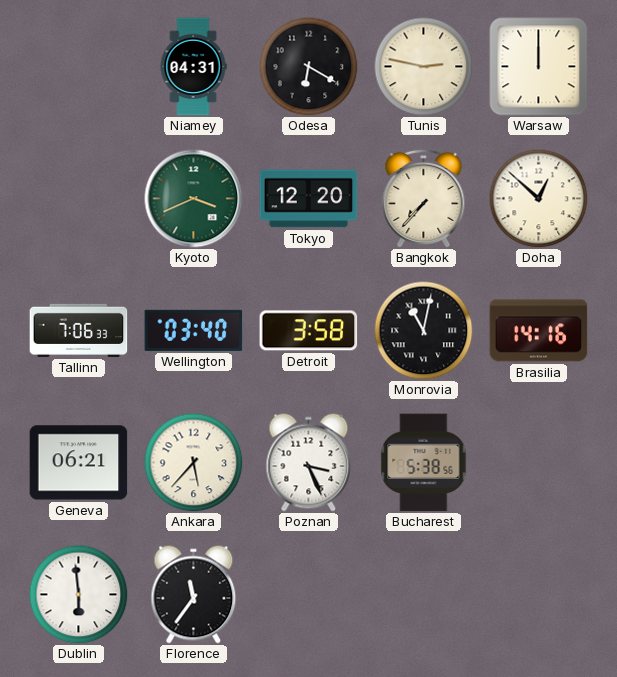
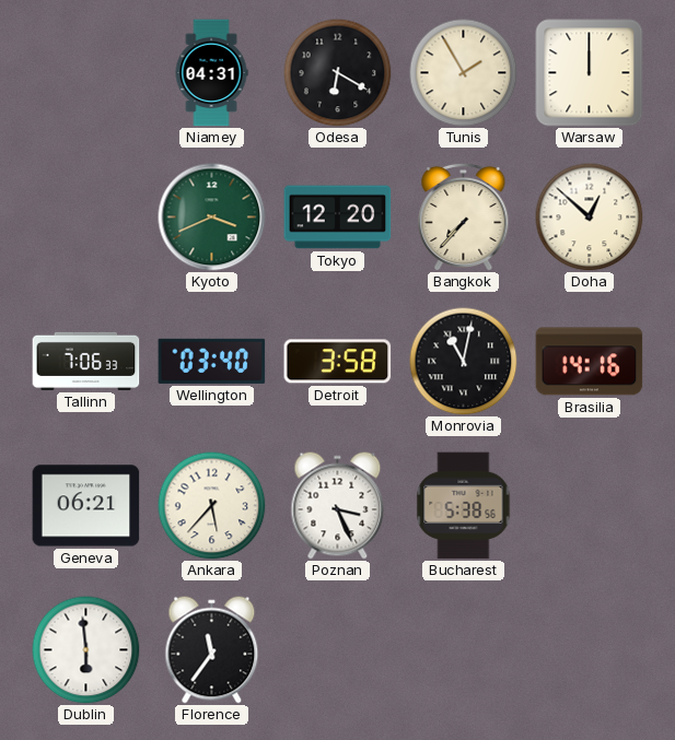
Tunis: 2:47 -> 1:55 (464, 73)
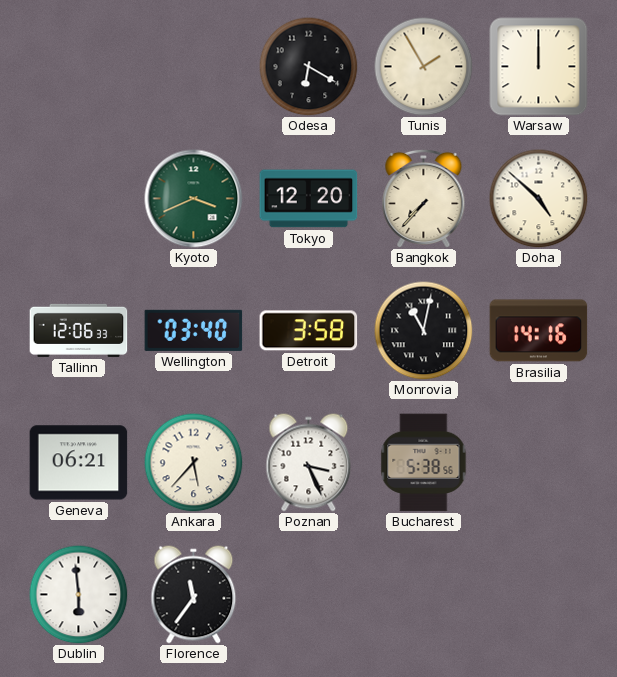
Niamey: 04:31 -> none (211, 73)
Doha: 12:52 -> 4:52 (539, 199)
Tallinn: 7:06 -> 12:06 (79, 330)
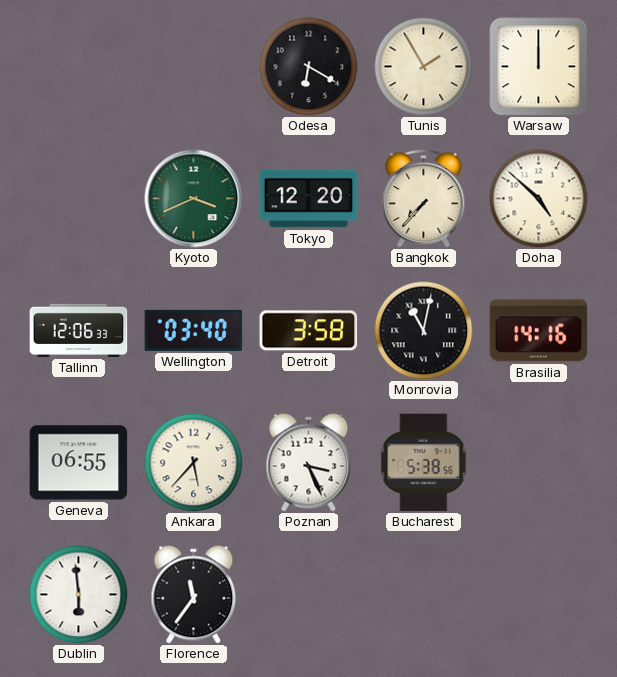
Geneva: 06:21 -> 06:55 (79, 463)
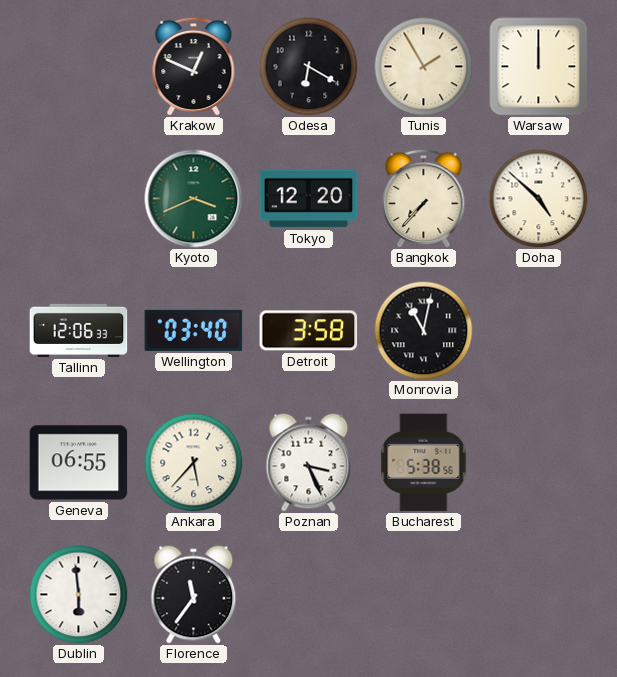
Krakow: none -> 12:49 (194, 66)
Brasilia: 14:16 -> none (539, 331)
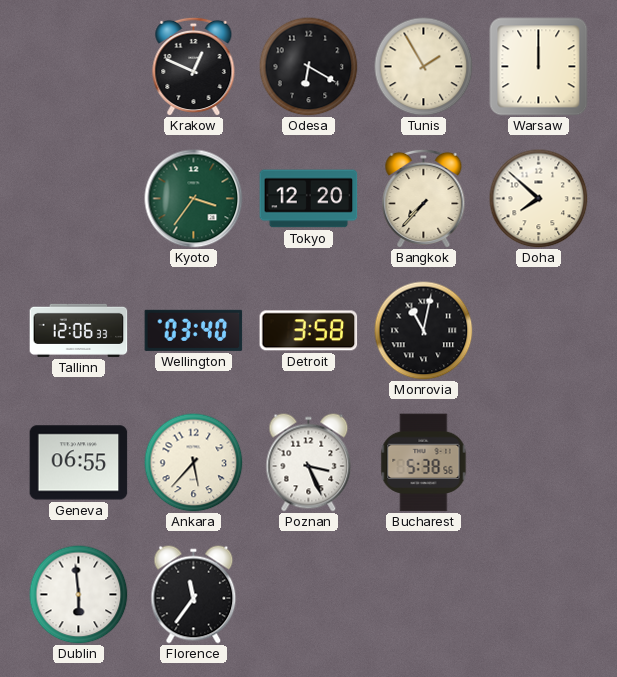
Kyoto: 3:41 -> 3:36 (194, 199)
Doha: 4:52 -> 7:52 (539, 199)
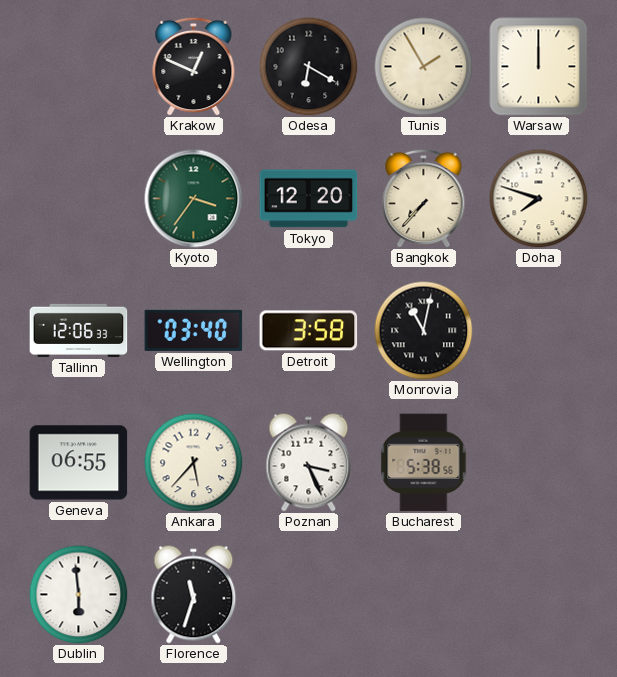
Doha: 7:52 -> 7:48 (539, 199)
Florence: 11:36 -> 11:33 (194, 595)
